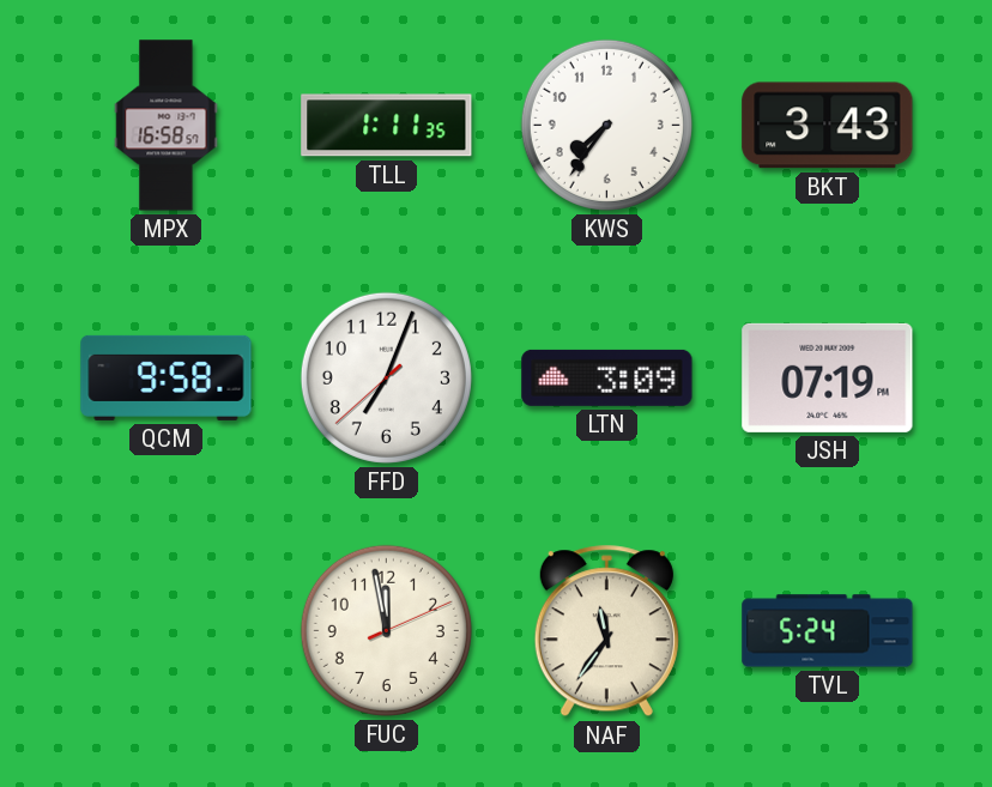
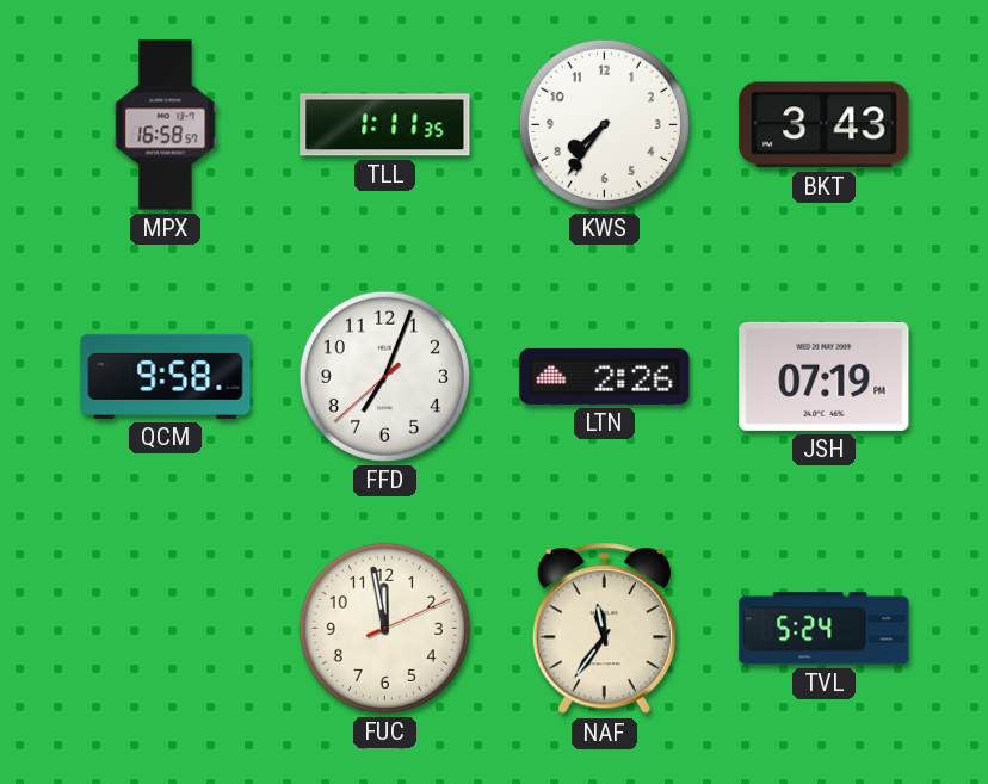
LTN: 3:09 -> 2:26 (605, 376)
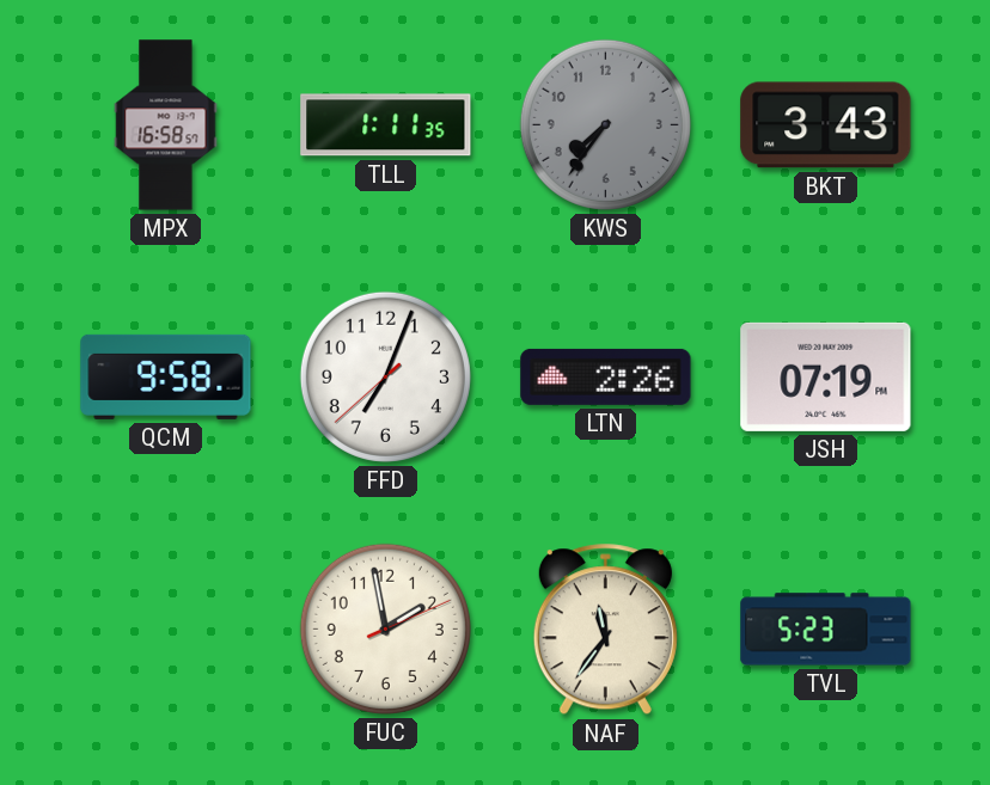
KWS dial: white -> grey (605, 124)
FUC: 11:58 -> 1:58 (385, 628)
TVL: 5:24 -> 5:23 (826, 630)
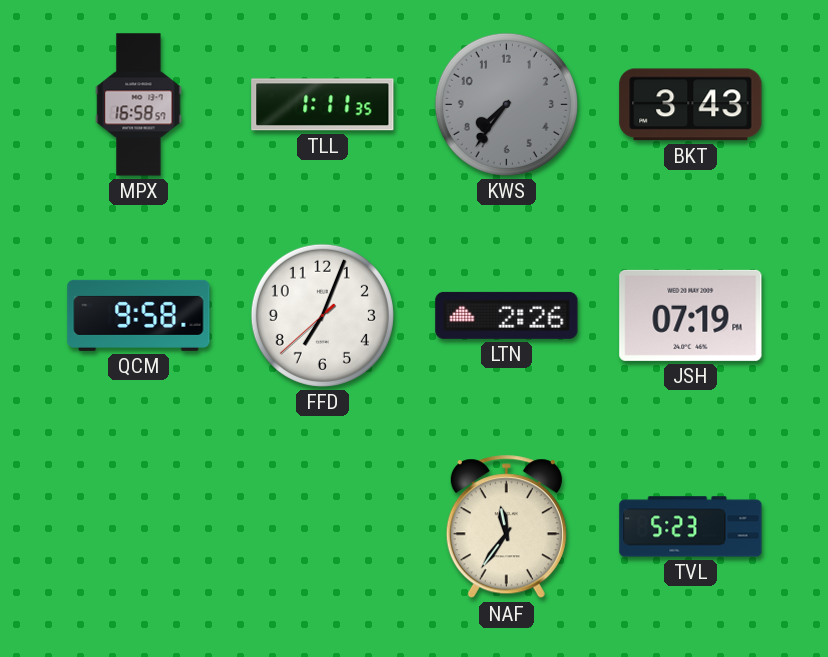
FUC: 1:58 -> none (385, 628)
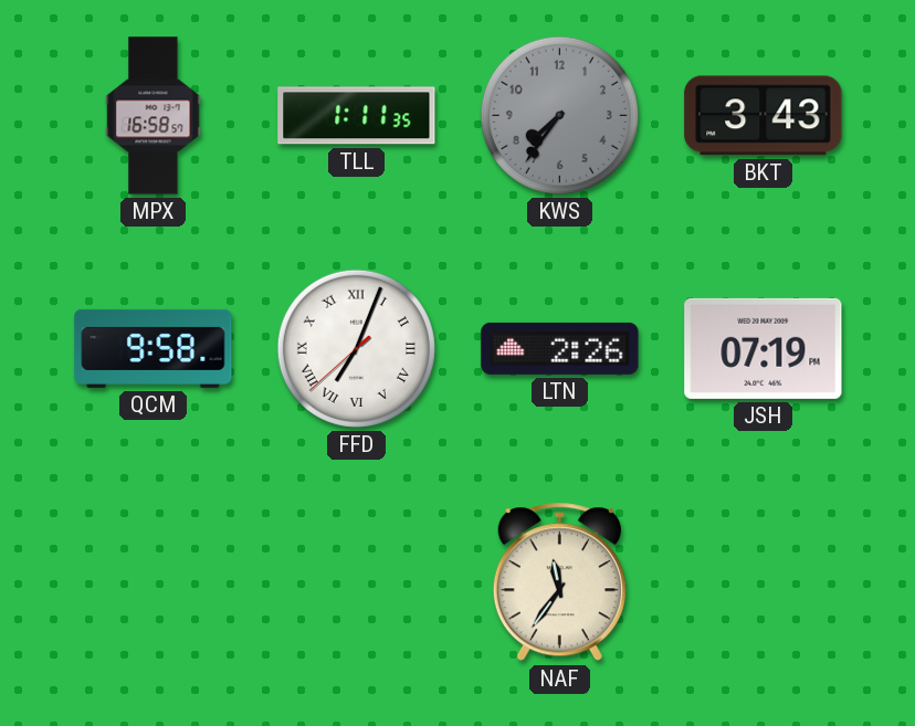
FFD numerals: Arabic -> Roman (356, 348)
TVL: 5:23 -> none (691, 527)
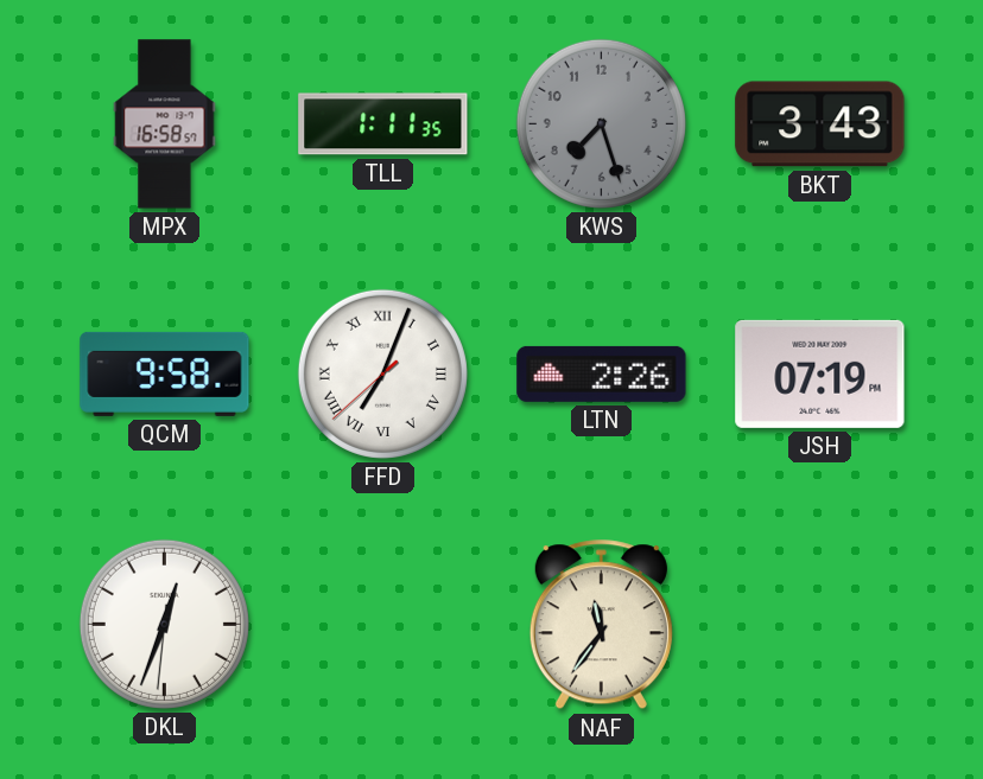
KWS: 7:36 -> 7:27 (601, 123)
DKL: none -> 12:33 (164, 624)
